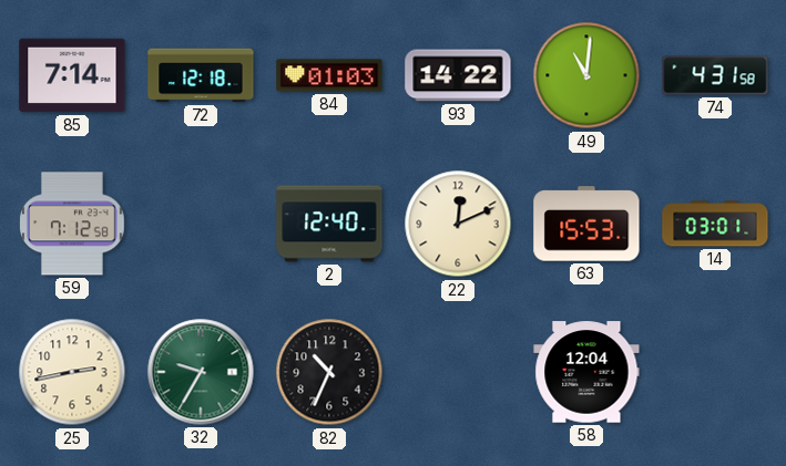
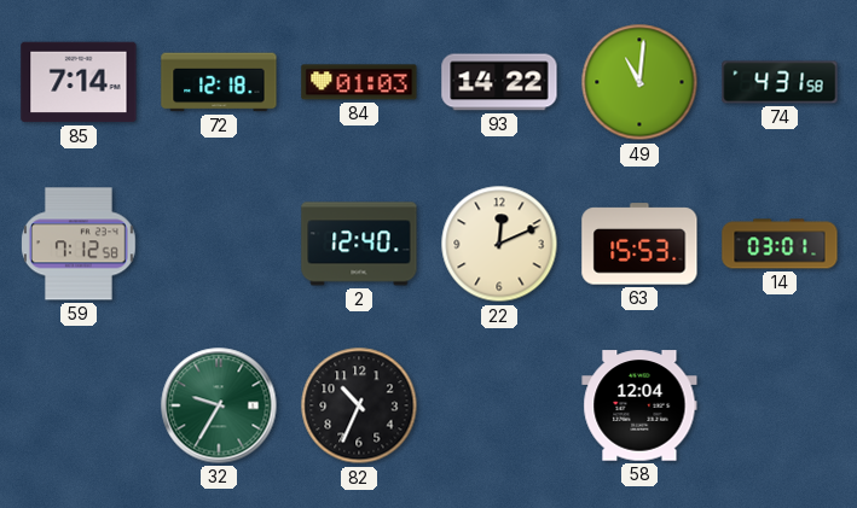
25: 2:43 -> none (72, 372)
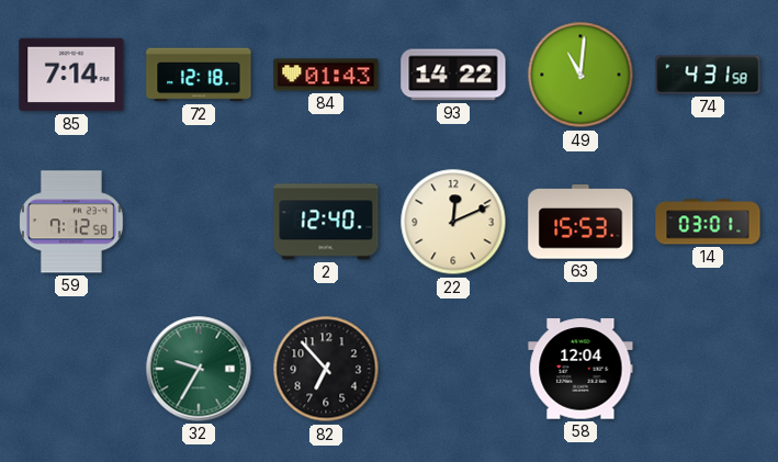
84: 01:03 -> 01:43 (326, 75)
82: 10:34 -> 6:53 (326, 369)
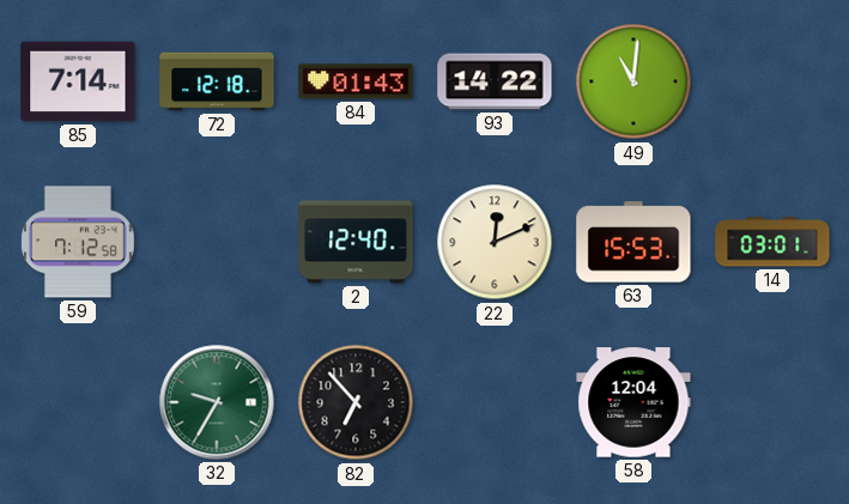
74: 4:31 -> none (708, 75)
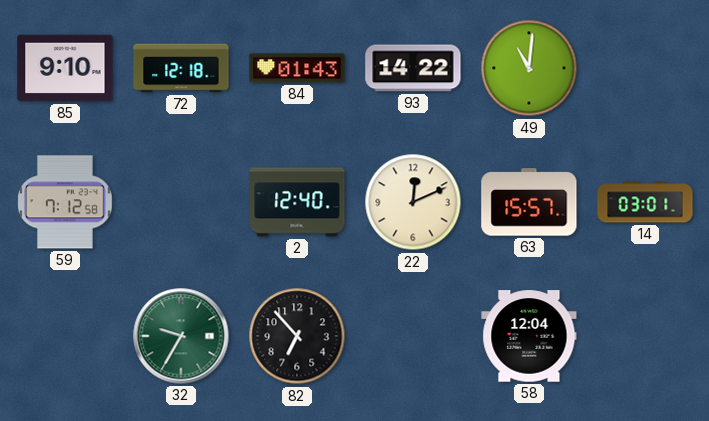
85: 7:14 -> 9:10 (65, 68)
63: 15:53 -> 15:57 (529, 202)
